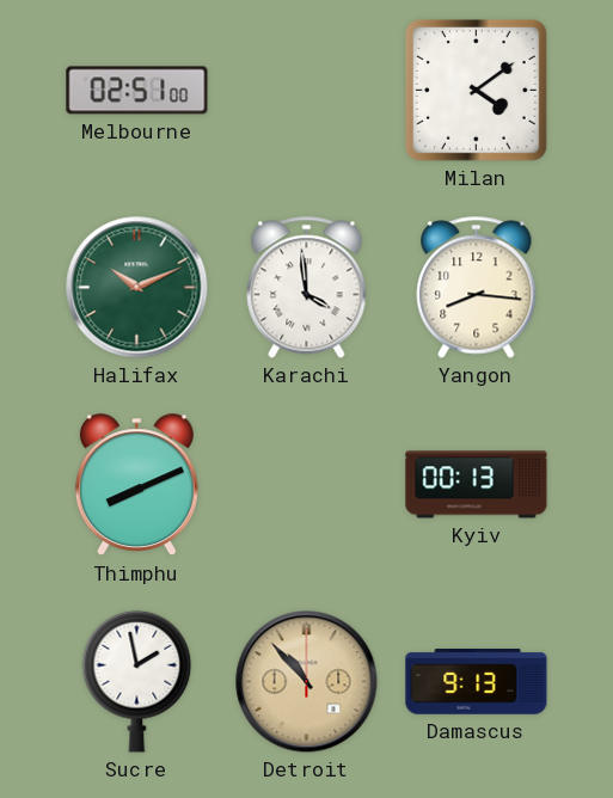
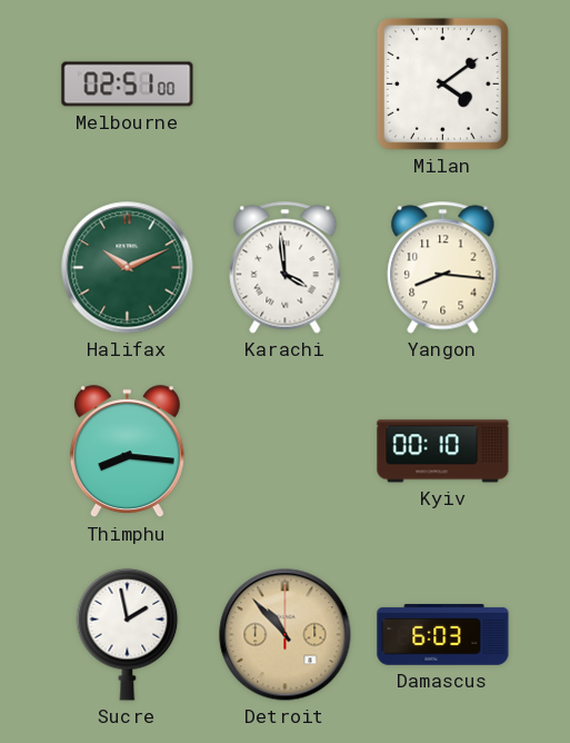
Thimphu: 8:11 -> 8:16 (127, 452)
Kyiv: 00:13 -> 00:10 (443, 452)
Damascus: 9:13 -> 6:03 (443, 635)
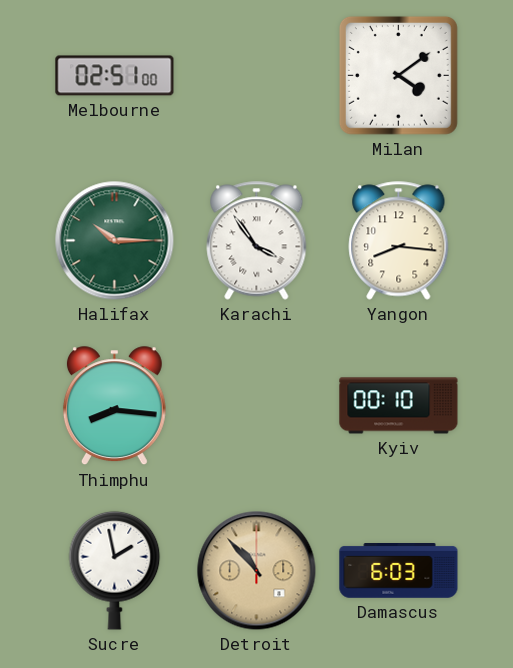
Halifax: 10:11 -> 10:15 (115, 241)
Karachi: 3:59 -> 3:54 (257, 241)
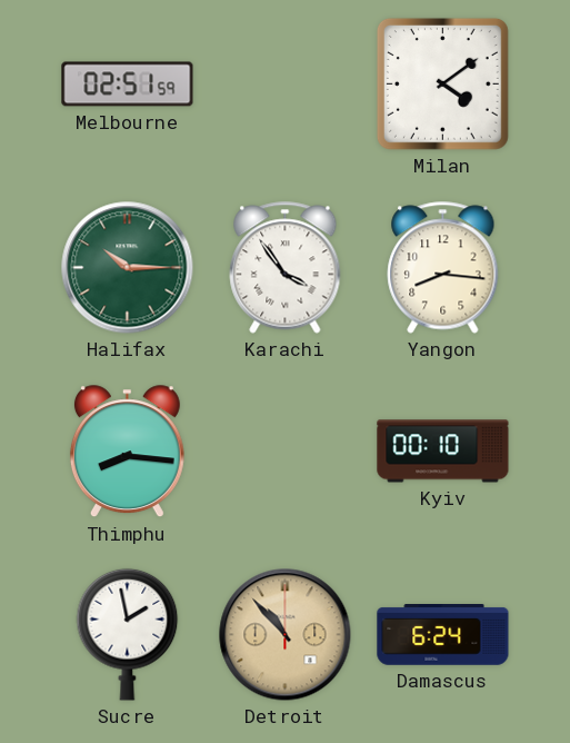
Melbourne: 02:51:00 -> 02:51:59 (128, 85)
Damascus: 6:03 -> 6:24 (443, 635)
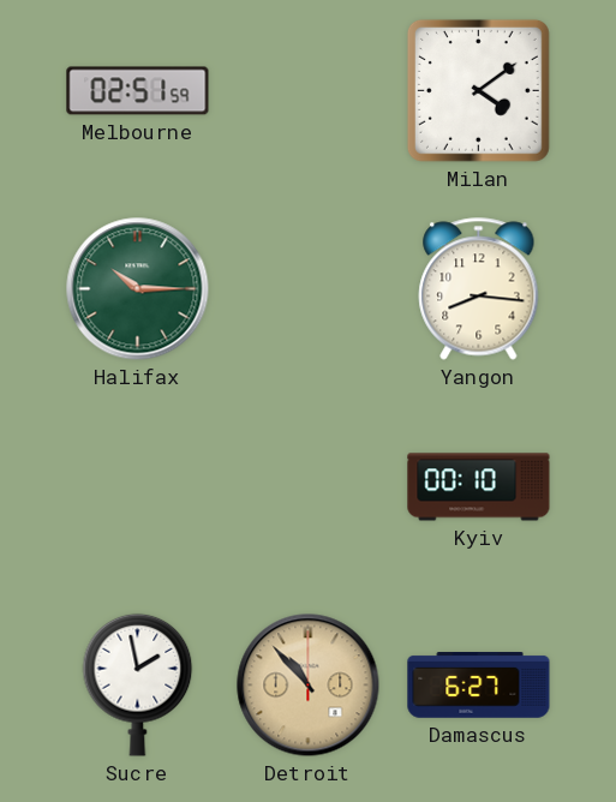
Karachi: 3:54 -> none (286, 268)
Thimphu: 8:16 -> none (127, 452)
Damascus: 6:24 -> 6:27 (479, 686)
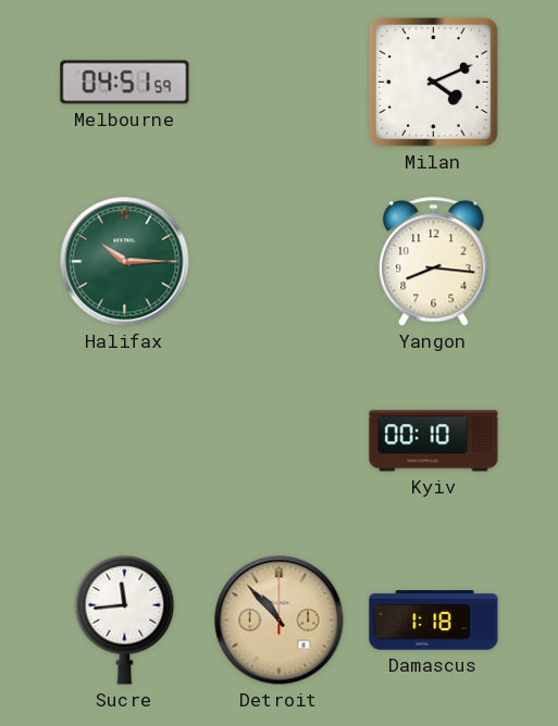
Melbourne: 02:51 -> 04:51 (125, 83)
Milan: 4:09 -> 4:11 (433, 82)
Sucre: 1:58 -> 11:44 (125, 619)
Damascus: 6:27 -> 1:18 (434, 621)
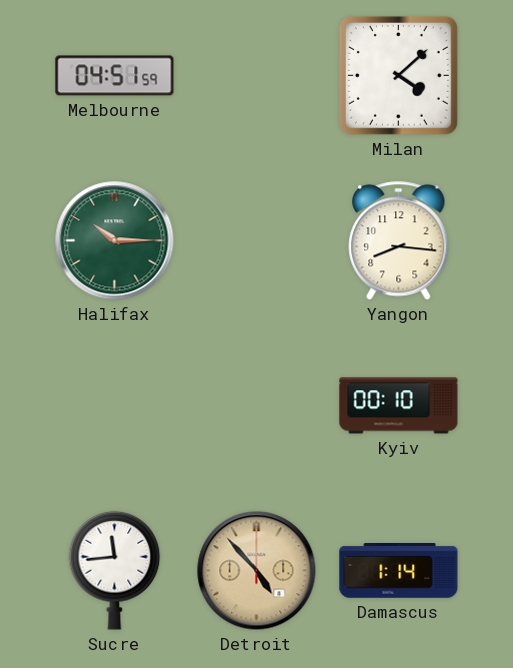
Milan: 4:11 -> 4:08 (398, 75)
Detroit: 10:53 -> 4:53 (257, 571)
Damascus: 1:18 -> 1:14 (399, 571)
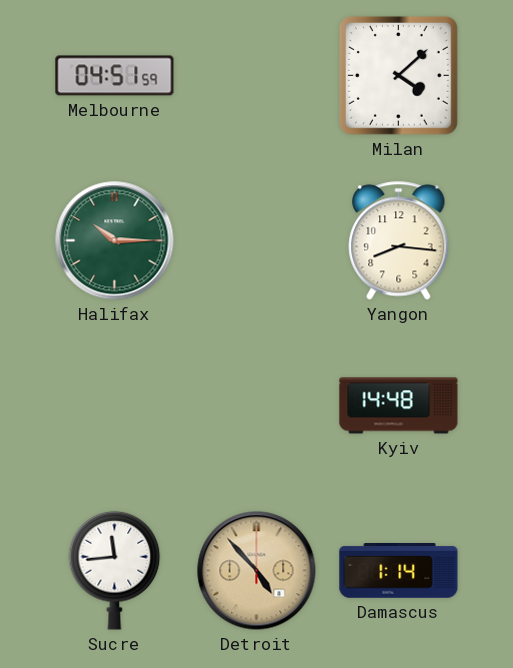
Kyiv: 00:10 -> 14:48 (399, 406)
